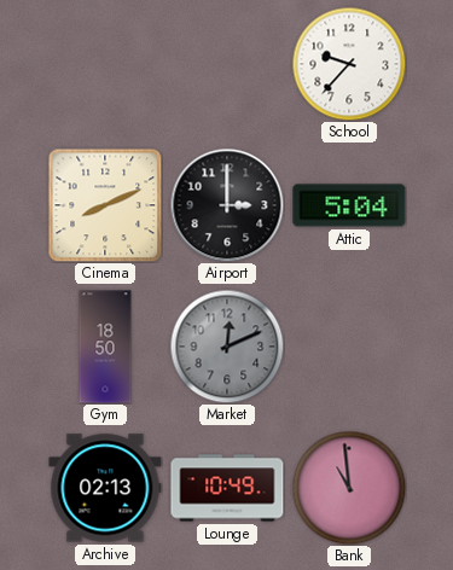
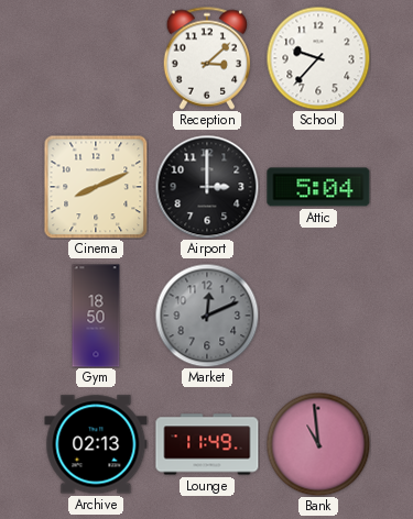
Reception: none -> 3:08 (207, 58)
Lounge: 10:49 -> 11:49 (207, 444)
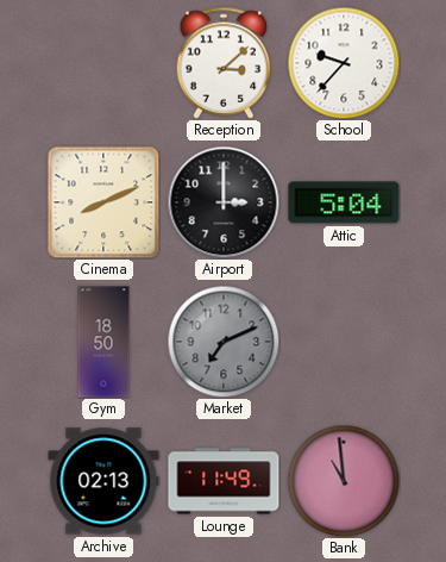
Market: 12:11 -> 7:11 (224, 342)
